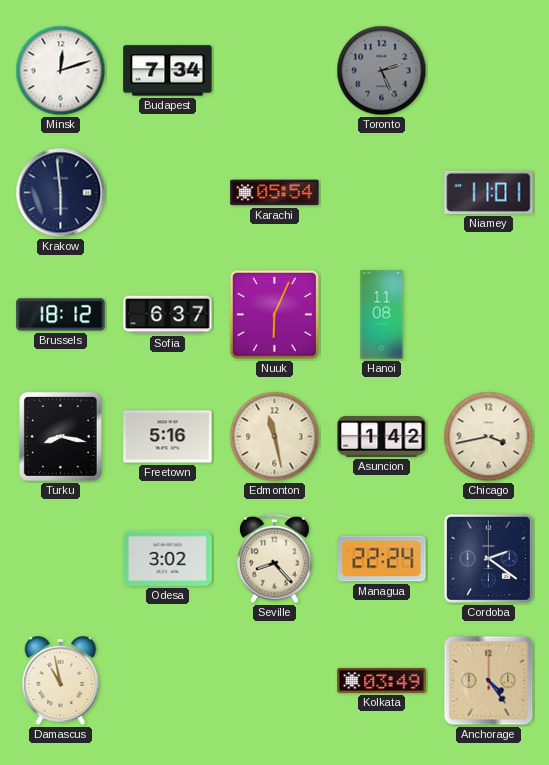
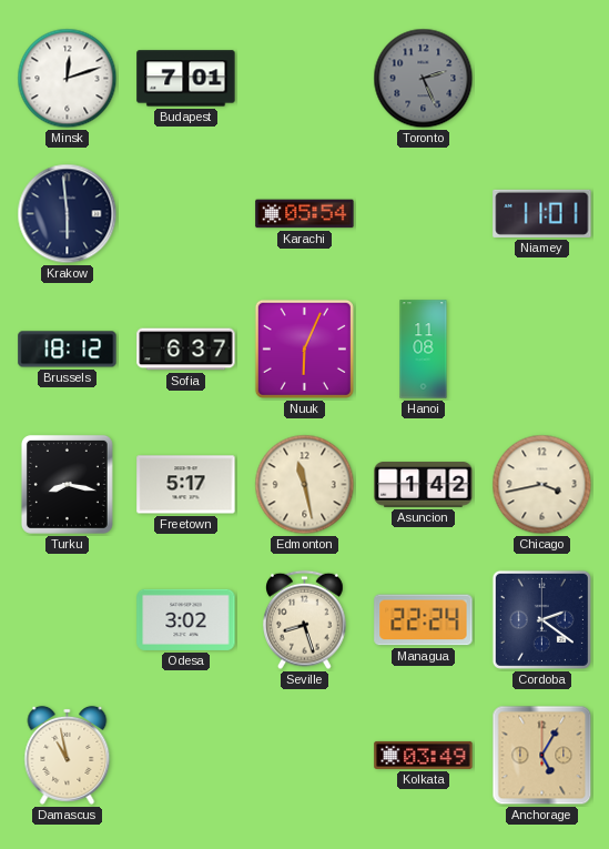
Budapest: 7:34 -> 7:01 (186, 79)
Freetown: 5:16 -> 5:17 (186, 485)
Seville: 8:23 -> 8:27 (305, 620)
Anchorage: 4:24 -> 5:05 (542, 756)
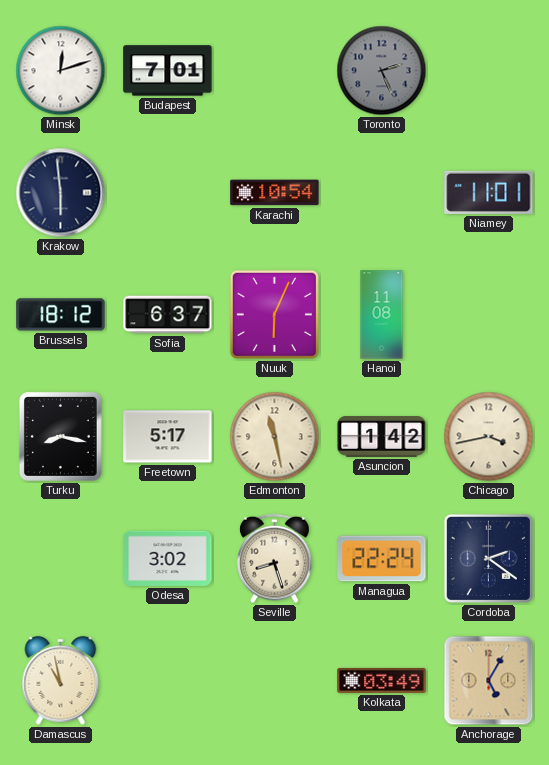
Karachi: 05:54 -> 10:54 (275, 193)
